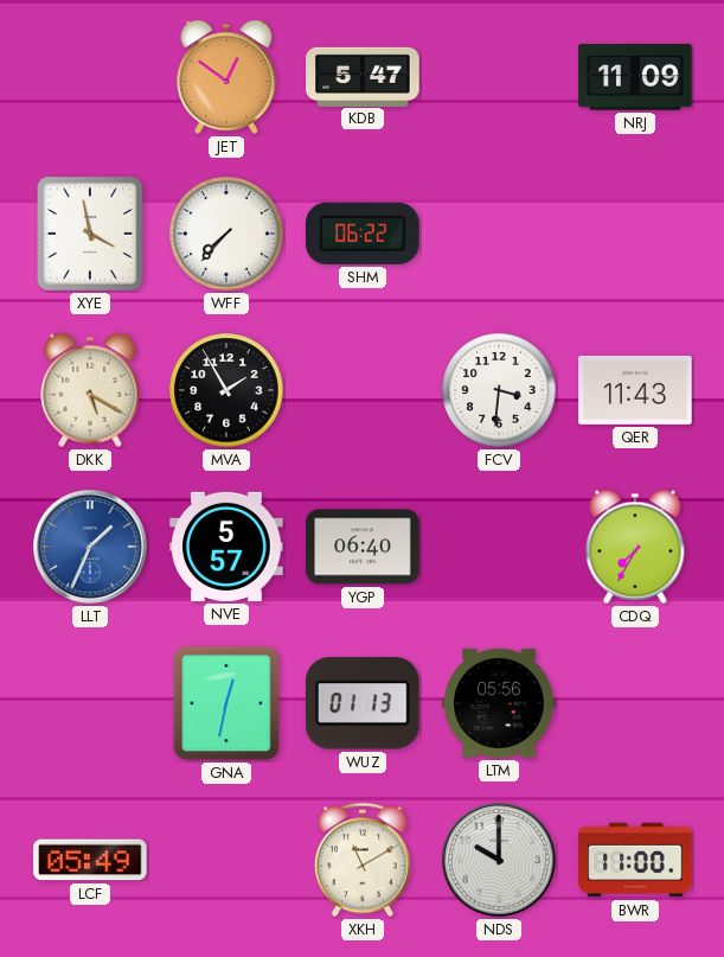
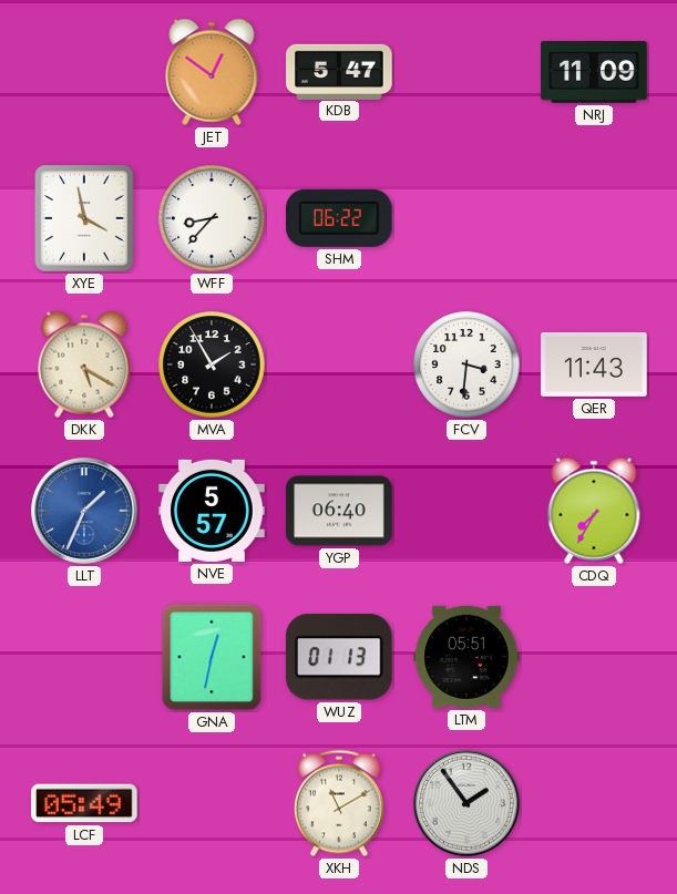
WFF: 7:37 -> 8:37 (212, 218)
LTM: 05:56 -> 05:51 (466, 657)
NDS: 10:00 -> 1:54 (468, 804)
BWR: 11:00 -> none (635, 860)
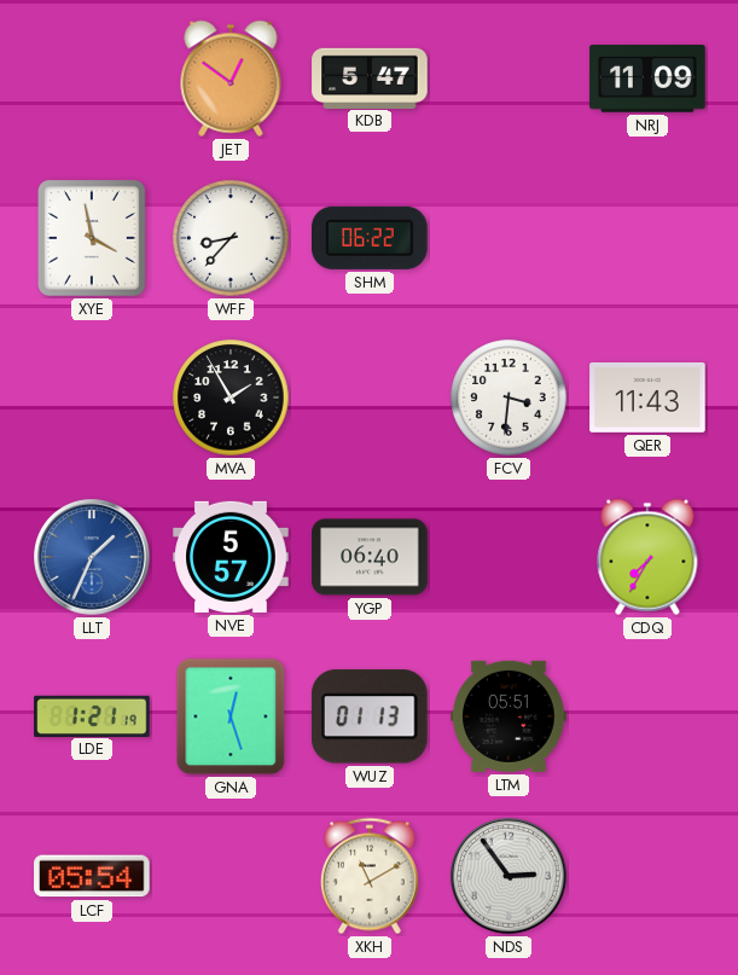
DKK: 5:20 -> none (84, 364)
LDE: none -> 1:21 (92, 715)
GNA: 12:32 -> 12:27 (231, 716)
LCF: 05:49 -> 05:54 (92, 876)
NDS: 1:54 -> 2:54 (510, 877)
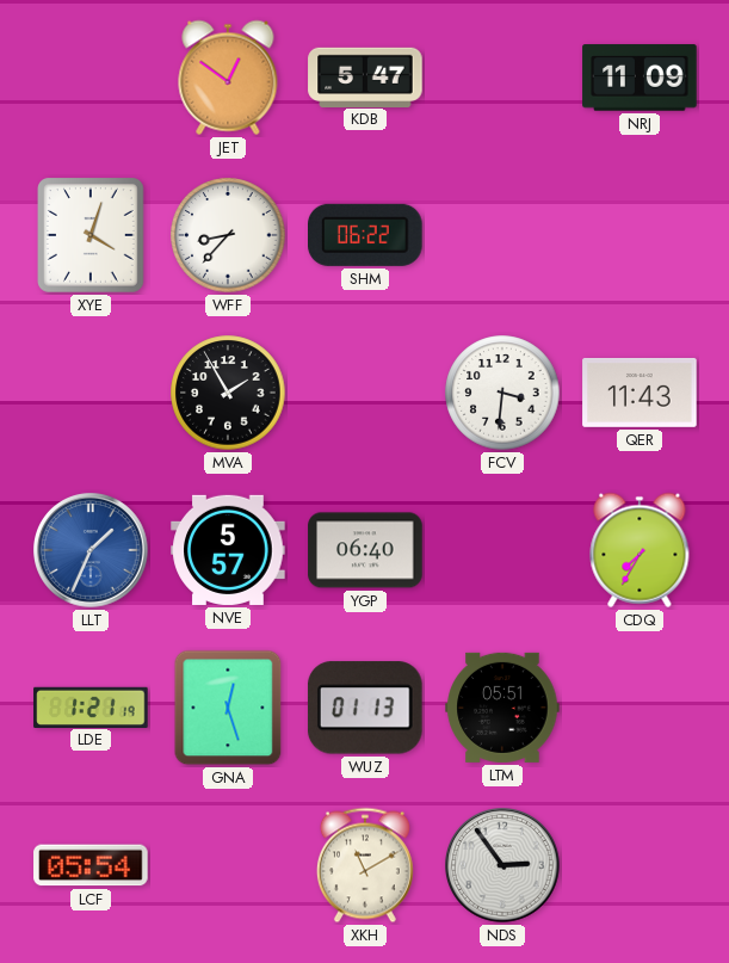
XYE: 3:58 -> 4:03 (92, 236)
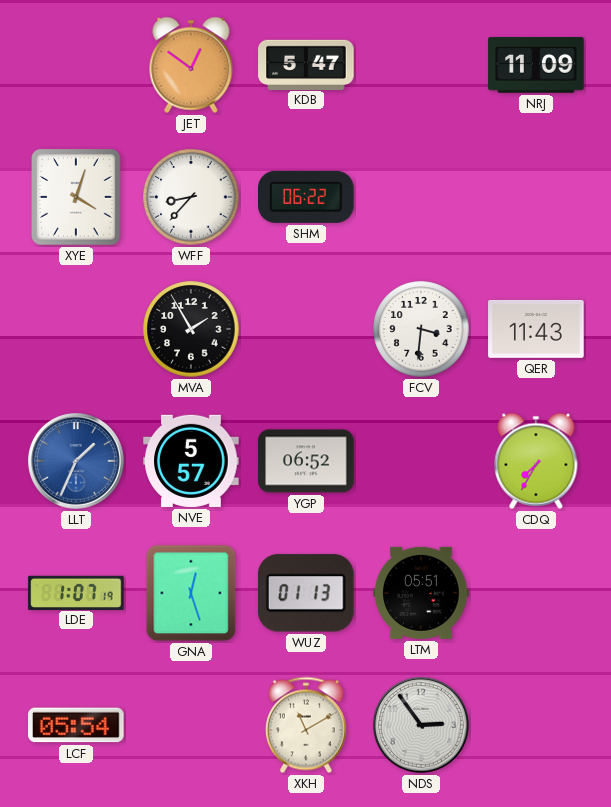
YGP: 06:40 -> 06:52 (306, 461)
LDE: 1:21 -> 1:07 (76, 592)
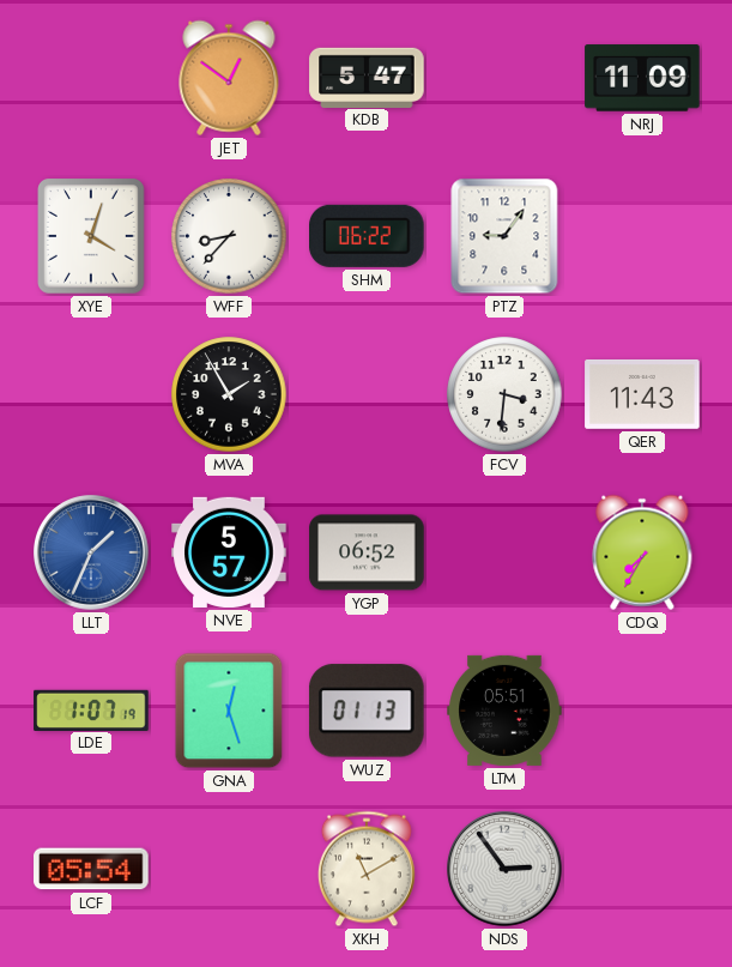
PTZ: none -> 9:06 (504, 236)
